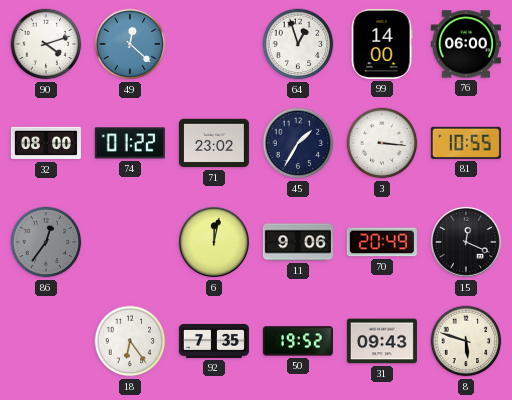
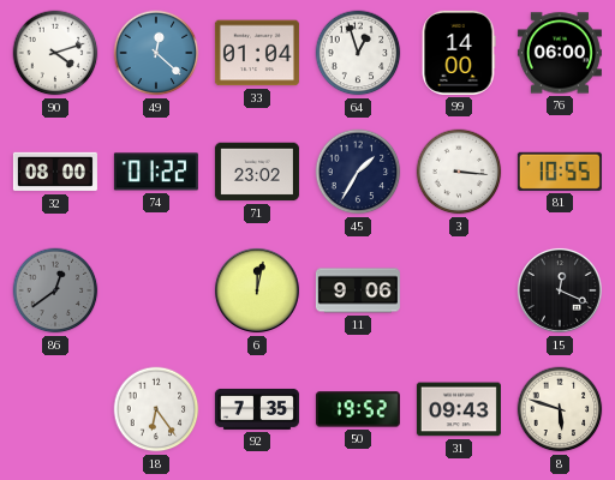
33: none -> 01:04 (257, 53)
86: 12:36 -> 12:39 (55, 290)
70: 20:49 -> none (382, 242)
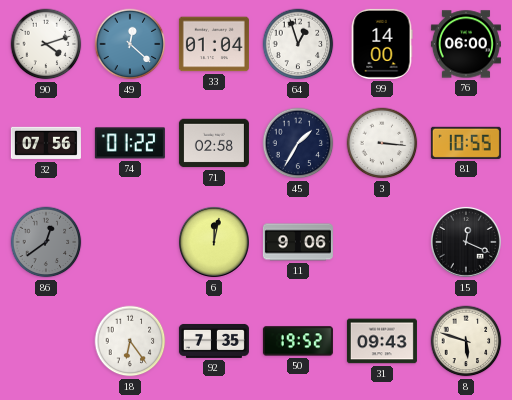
32: 08:00 -> 07:56 (46, 143)
71: 23:02 -> 02:58 (214, 143)
